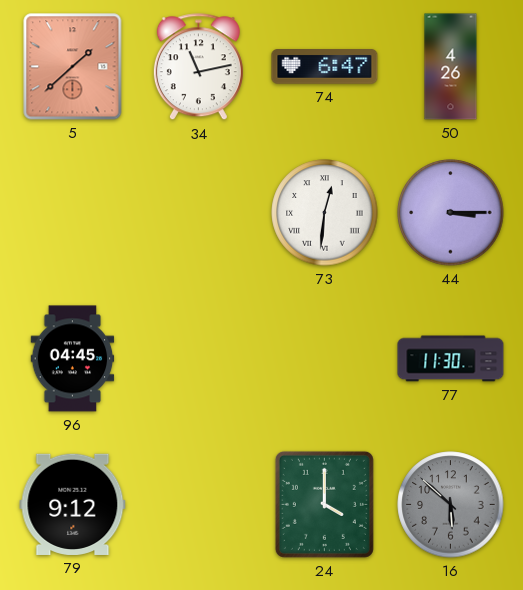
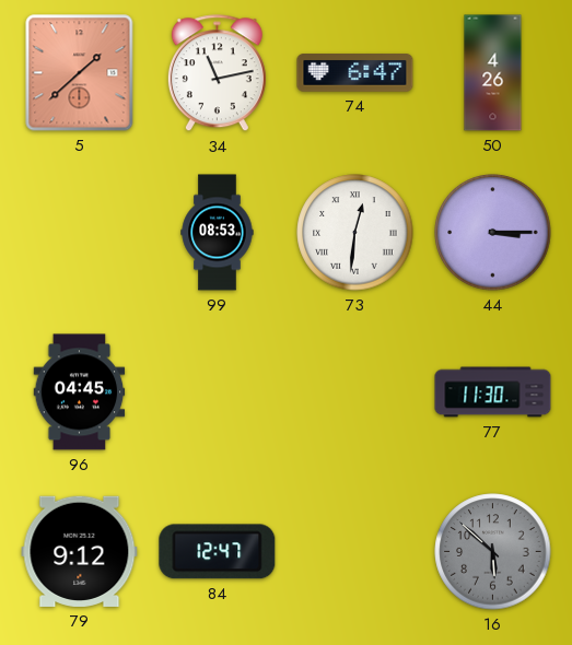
99: none -> 08:53 (218, 233)
84: none -> 12:47 (218, 552)
24: 4:00 -> none (324, 504)
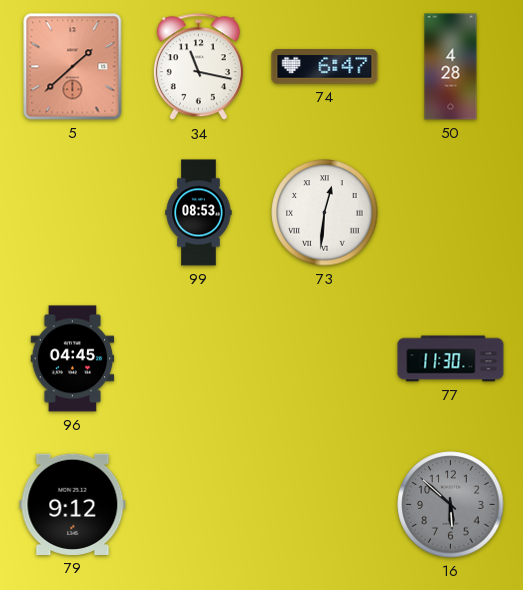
34: 11:13 -> 11:17 (198, 67)
50: 4:26 -> 4:28 (451, 67)
44: 3:15 -> none (493, 233)
84: 12:47 -> none (218, 552)
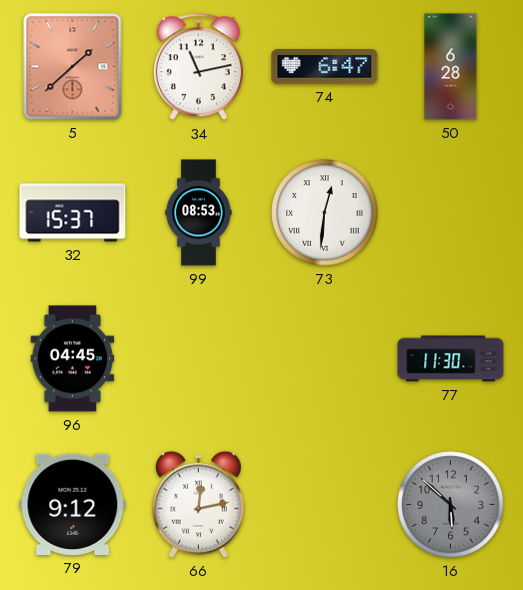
34: 11:17 -> 11:13 (198, 67)
50: 4:28 -> 6:28 (451, 67)
32: none -> 15:37 (73, 213)
66: none -> 12:13 (198, 504)
